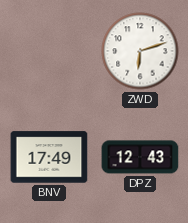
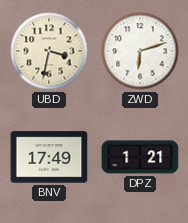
UBD: none -> 3:32 (49, 51)
DPZ: 12:43 -> 1:21 (140, 157)
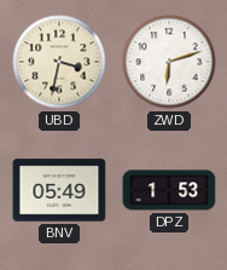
BNV: 17:49 -> 05:49 (59, 190)
DPZ: 1:21 -> 1:53 (169, 190)
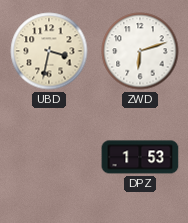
BNV: 05:49 -> none (59, 190)
